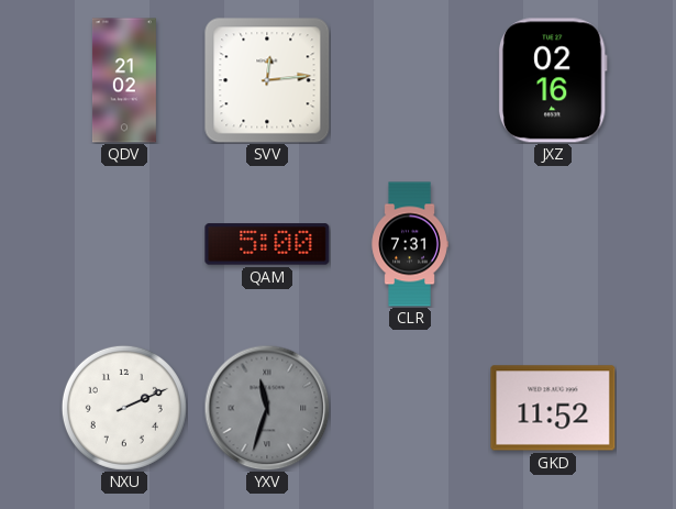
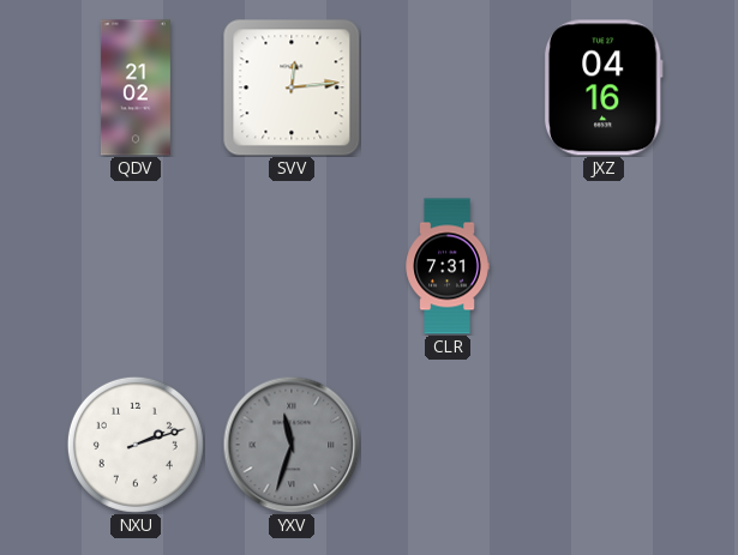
JXZ: 02:16 -> 04:16 (604, 88)
QAM: 5:00 -> none (267, 244)
NXU: 2:11 -> 2:12 (136, 445)
GKD: 11:52 -> none (553, 408)
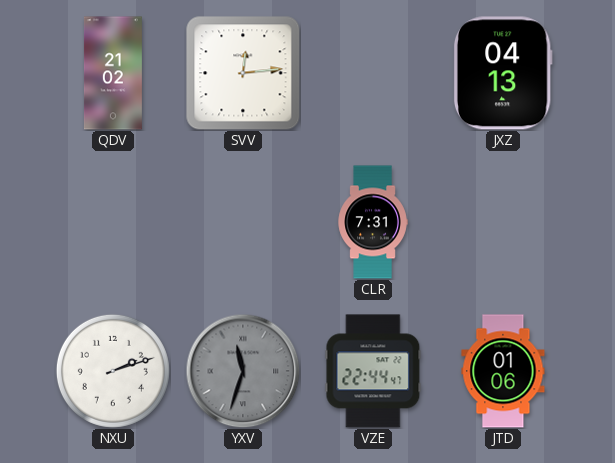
JXZ: 04:16 -> 04:13 (503, 73)
VZE: none -> 22:44 (373, 371)
JTD: none -> 01:06 (503, 371)
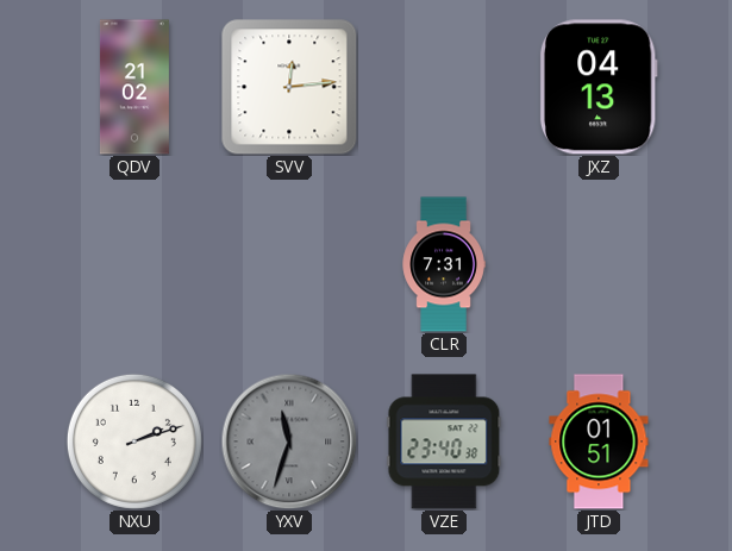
VZE: 22:44 -> 23:40 (444, 442)
JTD: 01:06 -> 01:51 (599, 442)
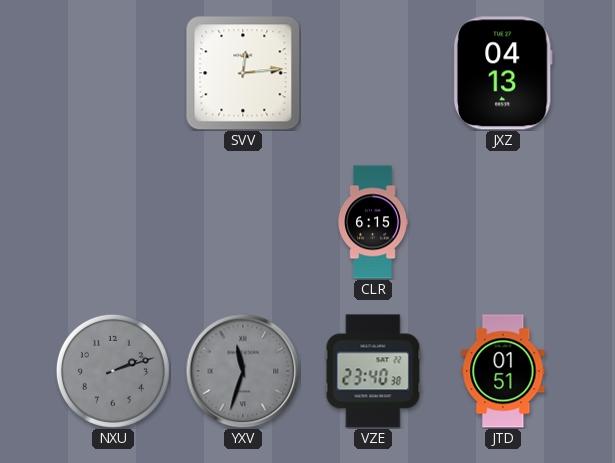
QDV: 21:02 -> none (134, 87)
CLR: 7:31 -> 6:15 (373, 222)
NXU dial: white -> grey (113, 371)
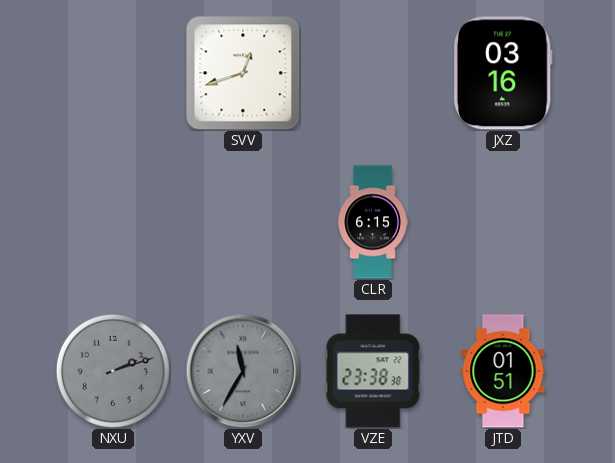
SVV: 12:14 -> 12:42 (243, 73)
JXZ: 04:13 -> 03:16 (503, 73)
YXV: 11:33 -> 11:35 (243, 371)
VZE: 23:40 -> 23:38 (373, 371)
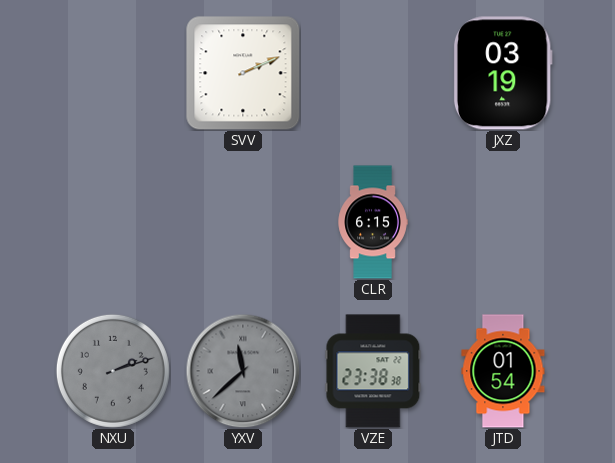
SVV: 12:42 -> 2:11 (243, 73)
JXZ: 03:16 -> 03:19 (503, 73)
YXV: 11:35 -> 11:38 (243, 371)
JTD: 01:51 -> 01:54 (503, 371)
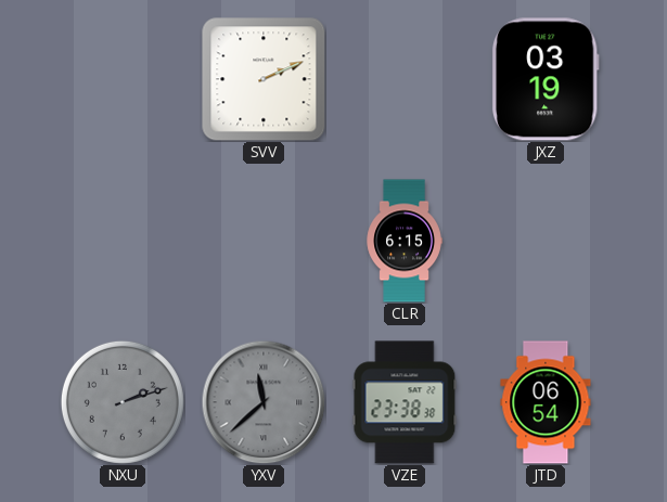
JTD: 01:54 -> 06:54 (546, 402)
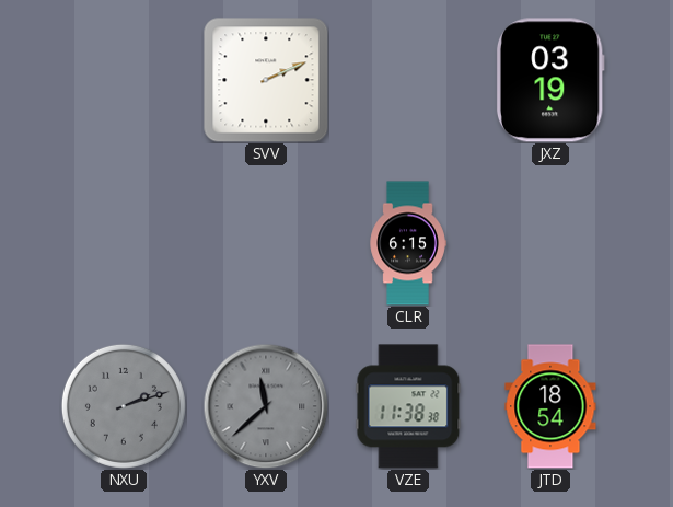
VZE: 23:38 -> 11:38 (408, 406)
JTD: 06:54 -> 18:54 (550, 406)
